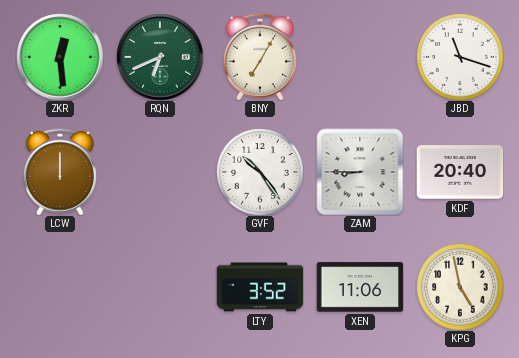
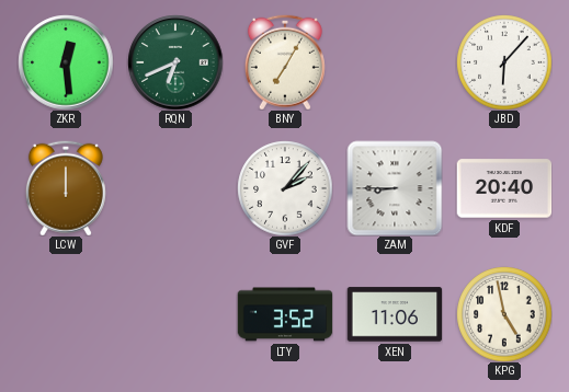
JBD: 11:18 -> 6:07 (504, 62)
GVF: 10:24 -> 2:07 (285, 188)
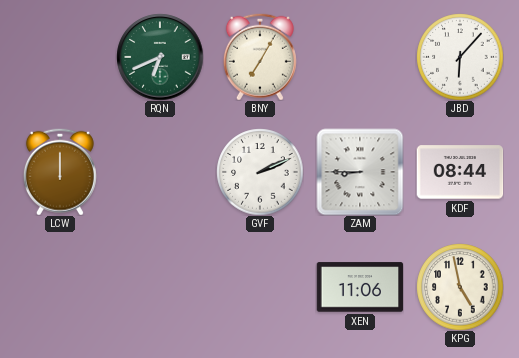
ZKR: 12:29 -> none (66, 62)
GVF: 2:07 -> 2:11 (260, 172)
KDF: 20:40 -> 08:44 (460, 172)
LTY: 3:52 -> none (285, 314)
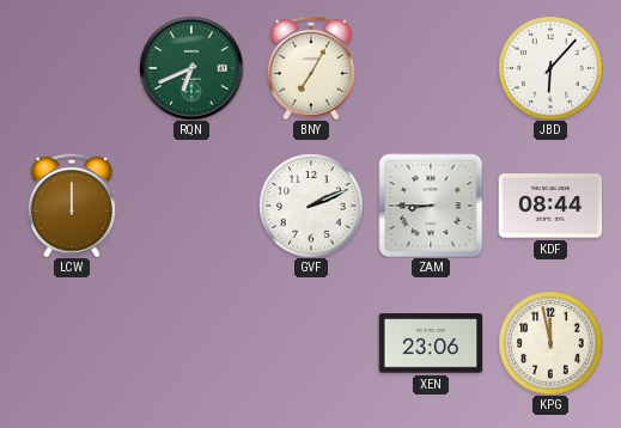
XEN: 11:06 -> 23:06 (431, 343)
KPG: 4:58 -> 11:58 (550, 343)
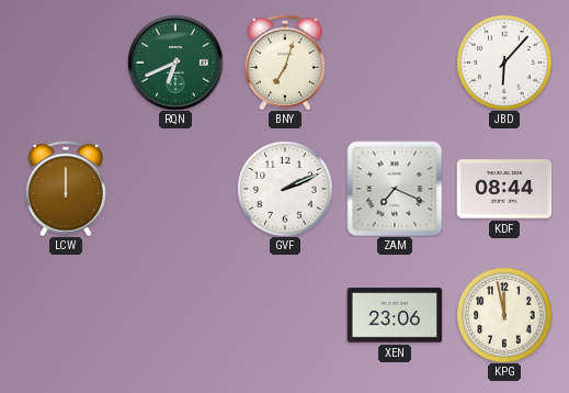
BNY: 7:05 -> 7:03 (285, 63)
ZAM: 8:45 -> 7:19 (395, 189)
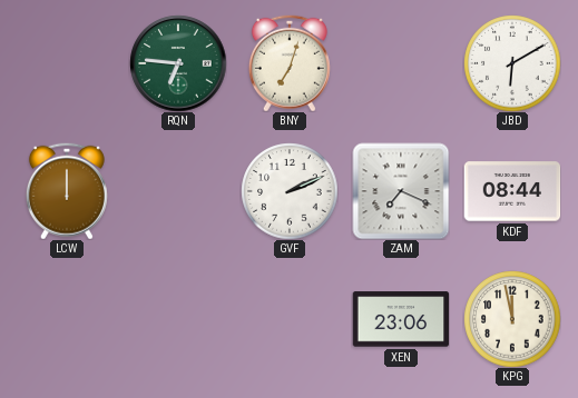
RQN: 6:41 -> 6:46 (178, 63)
JBD: 6:07 -> 6:10 (512, 63)
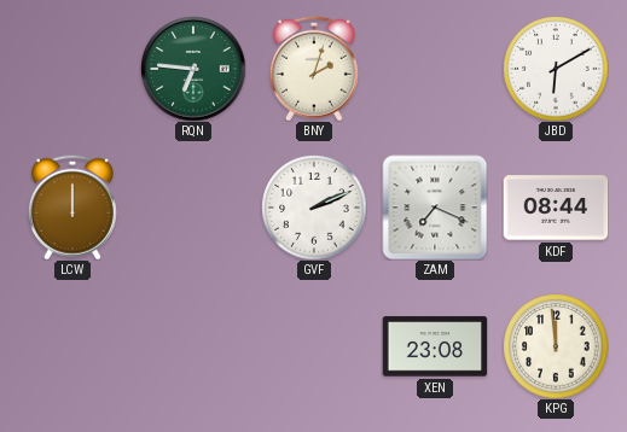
BNY: 7:03 -> 2:03 (314, 69)
XEN: 23:06 -> 23:08 (435, 346)
KPG: 11:58 -> 11:59 (556, 346)
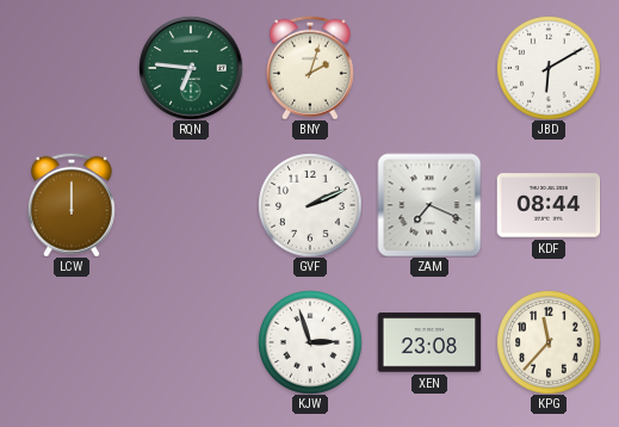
KJW: none -> 2:57 (310, 342)
KPG: 11:59 -> 11:37 (549, 342)
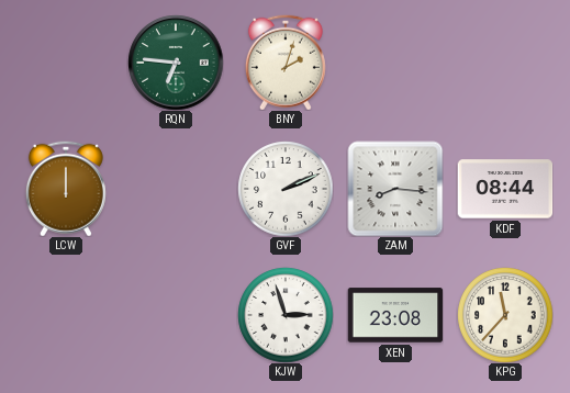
JBD: 6:10 -> none (549, 68)
ZAM: 7:19 -> 8:16 (395, 189)
